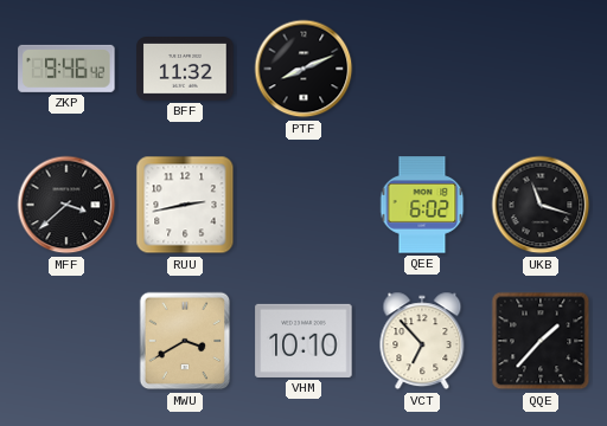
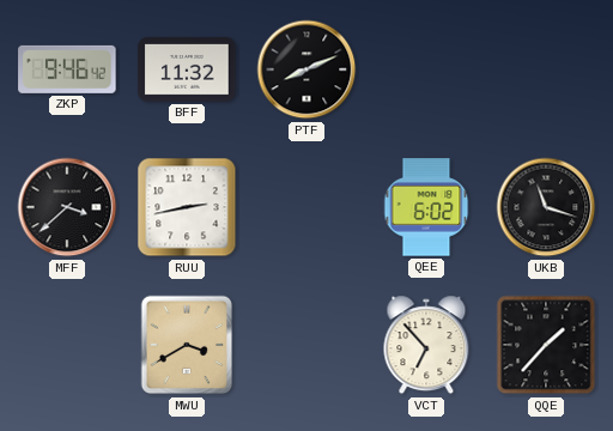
VHM: 10:10 -> none (303, 341)
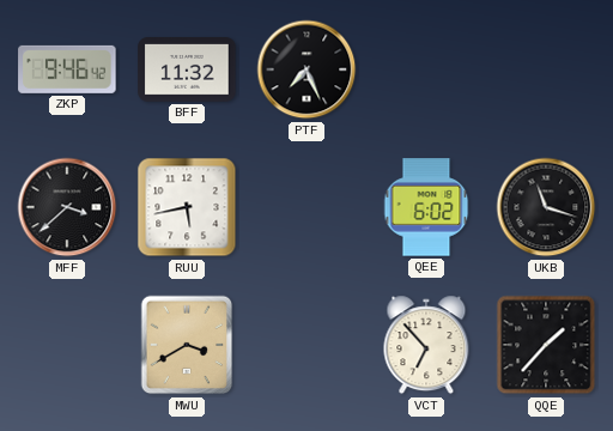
PTF: 8:11 -> 7:26 (306, 69)
RUU: 2:43 -> 5:43 (187, 207)
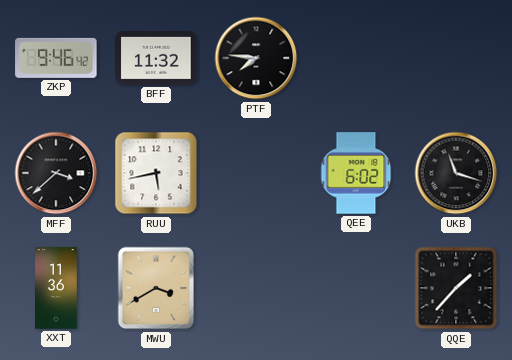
PTF: 7:26 -> 7:46 (256, 58)
XXT: none -> 11:36 (57, 288)
VCT: 6:53 -> none (426, 345)
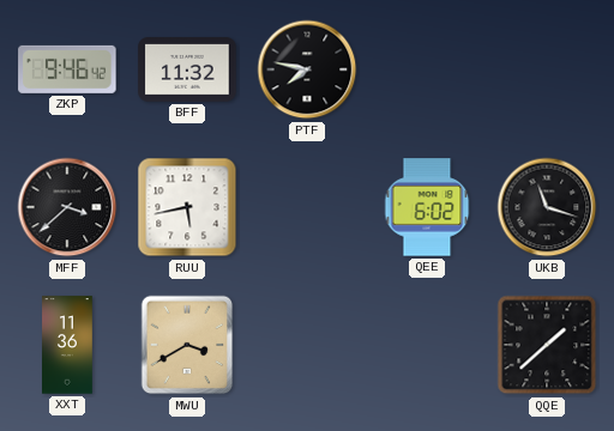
PTF: 7:46 -> 7:47 (307, 69)
QQE: 1:37 -> 1:38 (547, 345)
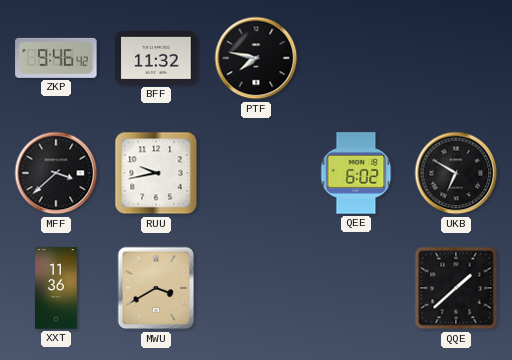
RUU: 5:43 -> 9:43 (156, 173)
UKB: 11:18 -> 6:50 (456, 173)
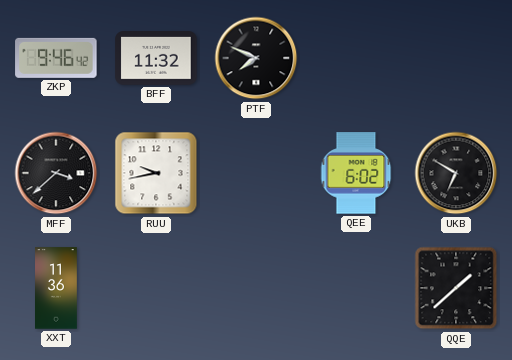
PTF: 7:47 -> 7:49 (256, 58)
MWU: 3:40 -> none (156, 288)
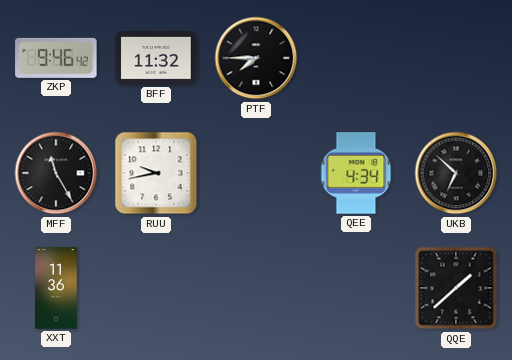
PTF: 7:49 -> 7:45 (256, 58)
MFF: 3:38 -> 11:25 (56, 173)
QEE: 6:02 -> 4:34 (356, 173)
UKB: 6:50 -> 6:52 (456, 173)
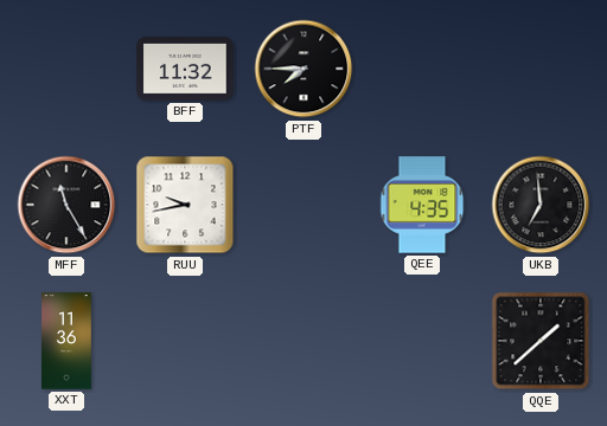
ZKP: 9:46 -> none (56, 58)
QEE: 4:34 -> 4:35 (422, 205)
UKB: 6:52 -> 6:59 (541, 205)
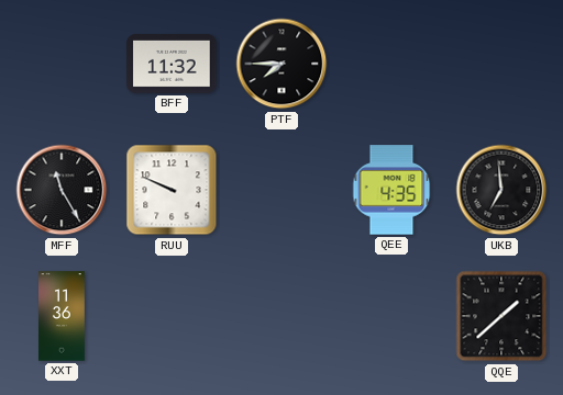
RUU: 9:43 -> 9:49 (172, 190)
